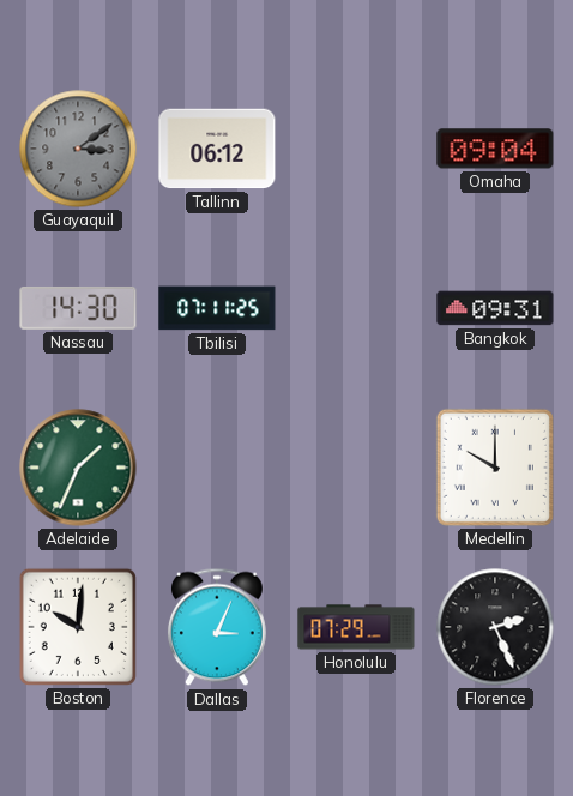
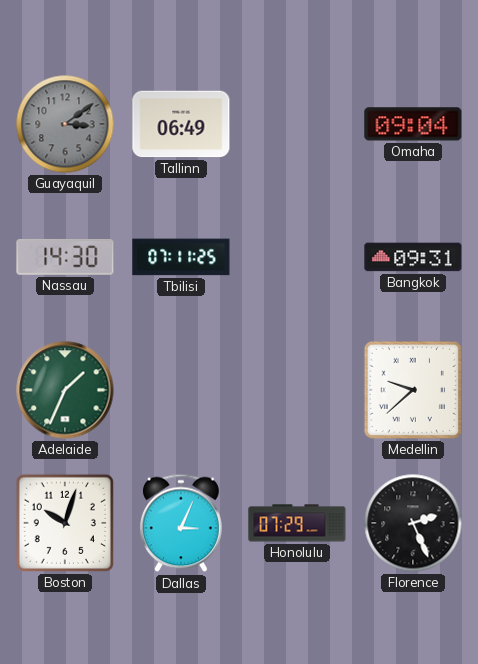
Tallinn: 06:12 -> 06:49 (181, 124)
Medellin: 10:00 -> 9:38 (413, 390)
Boston: 10:01 -> 10:03 (65, 523)
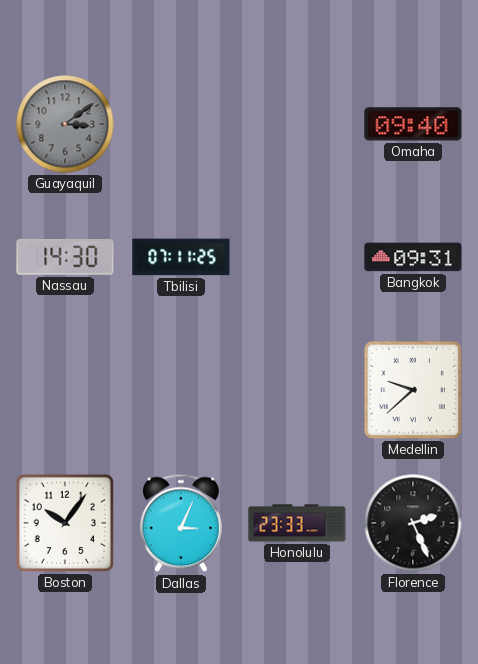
Tallinn: 06:49 -> none (181, 124)
Omaha: 09:04 -> 09:40 (413, 124)
Adelaide: 1:34 -> none (65, 390)
Boston: 10:03 -> 10:06 (65, 523)
Honolulu: 07:29 -> 23:33 (297, 523)
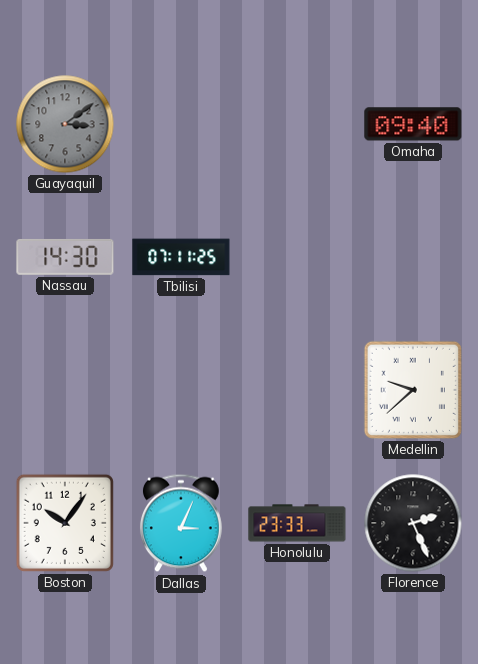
Bangkok: 09:31 -> none (413, 257)
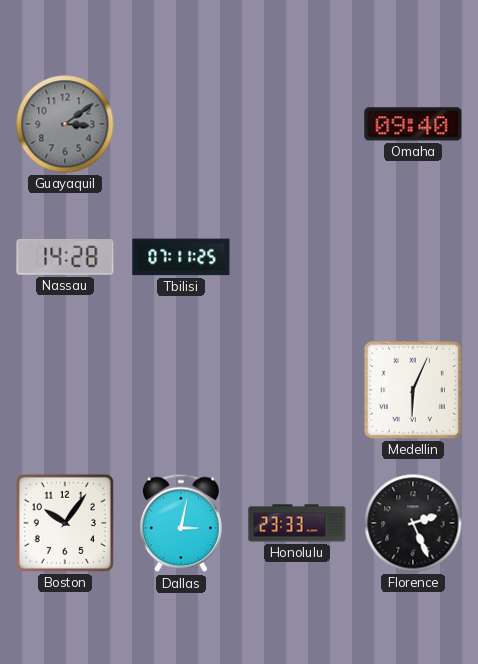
Nassau: 14:30 -> 14:28 (65, 257)
Medellin: 9:38 -> 6:04 (413, 390)
Dallas: 3:04 -> 3:02 (181, 523)
